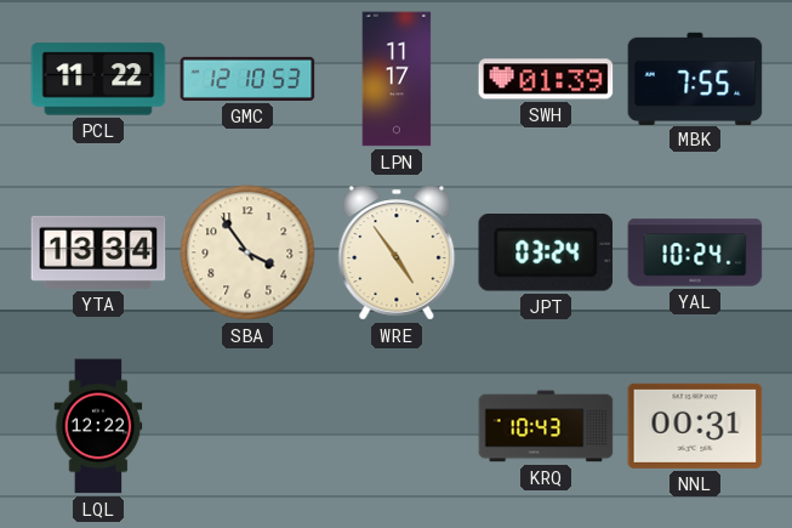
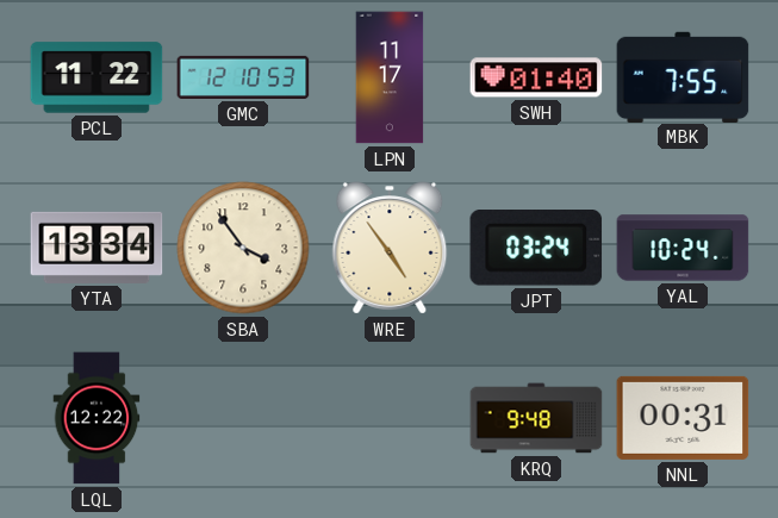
SWH: 01:39 -> 01:40 (536, 77)
KRQ: 10:43 -> 9:48 (536, 418)
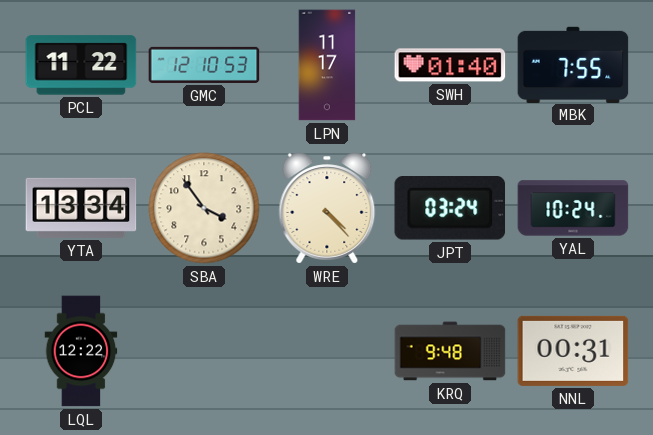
WRE: 4:54 -> 4:23 (327, 208)
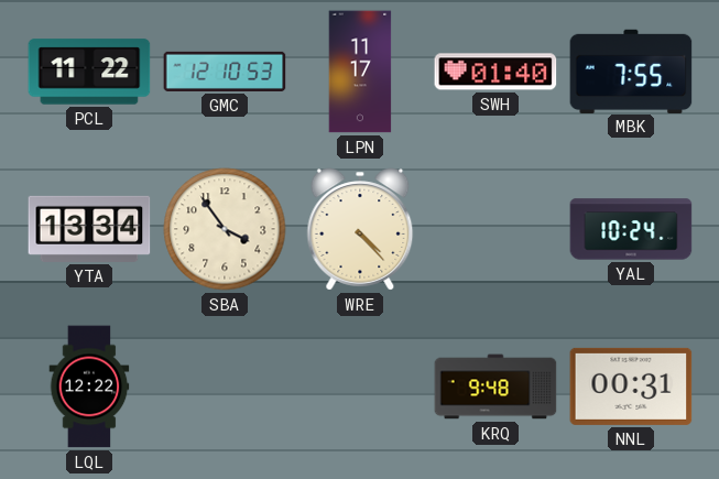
JPT: 03:24 -> none (450, 209)
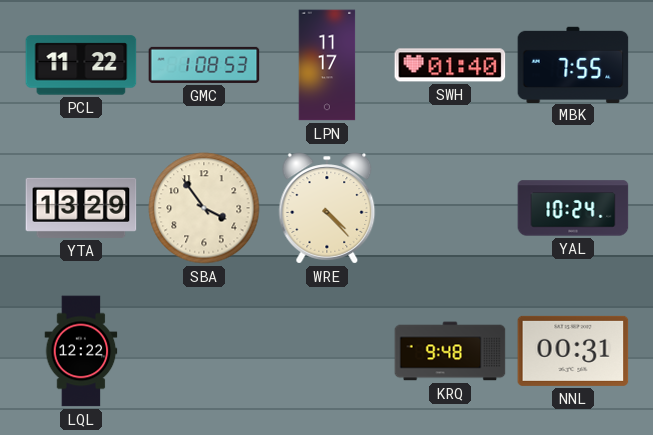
GMC: 12:10 -> 1:08 (204, 65)
YTA: 13:34 -> 13:29 (81, 208)
